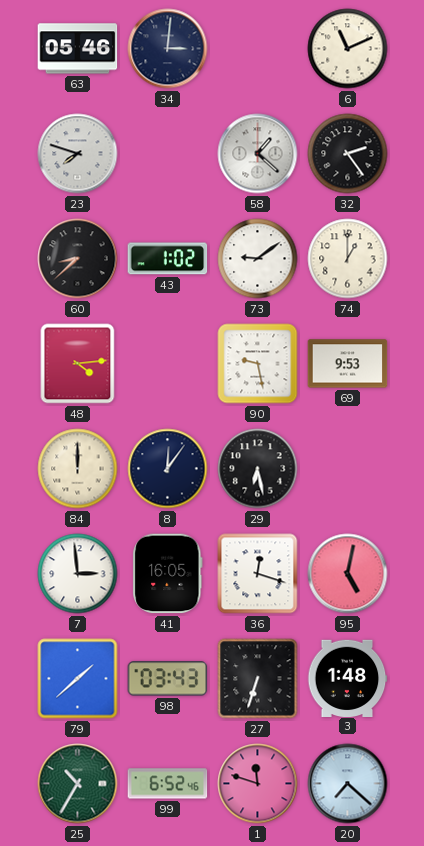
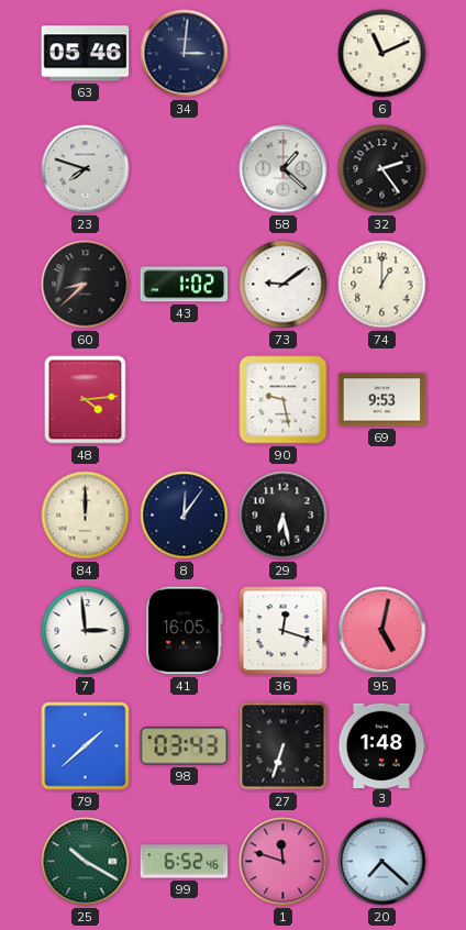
25: 10:35 -> 10:20 (86, 862)
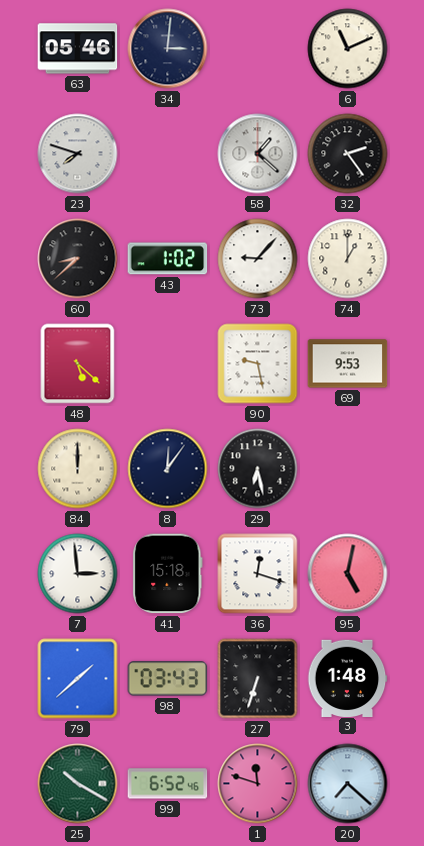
73: 9:09 -> 9:07 (258, 259)
48: 4:14 -> 5:22 (78, 364)
41: 16:05 -> 15:18 (168, 574)
